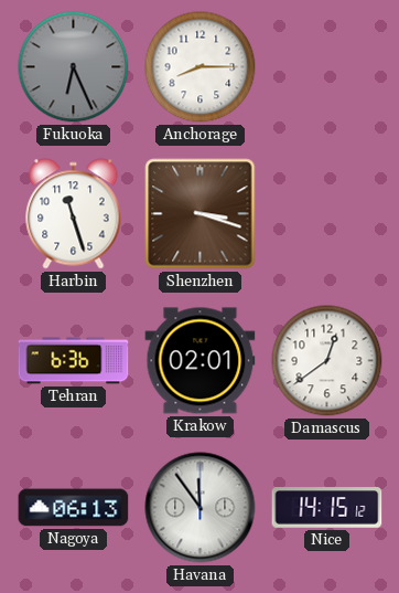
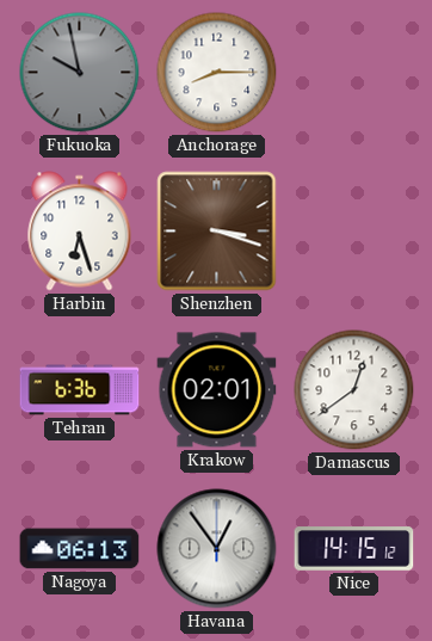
Fukuoka: 6:26 -> 9:58 (80, 73)
Harbin: 11:27 -> 6:27 (80, 232)
Havana: 11:54 -> 12:54 (217, 549)
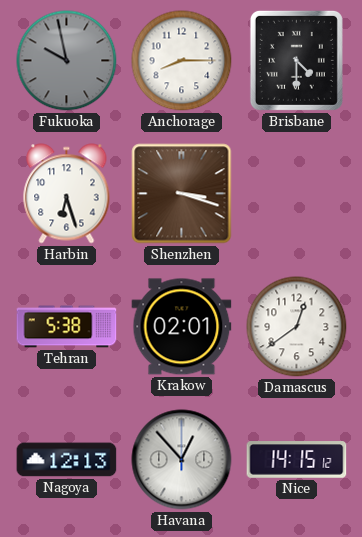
Brisbane: none -> 4:30 (296, 60)
Tehran: 6:36 -> 5:38 (67, 327)
Nagoya: 06:13 -> 12:13 (67, 460)
Havana: 12:54 -> 12:53 (182, 460)
